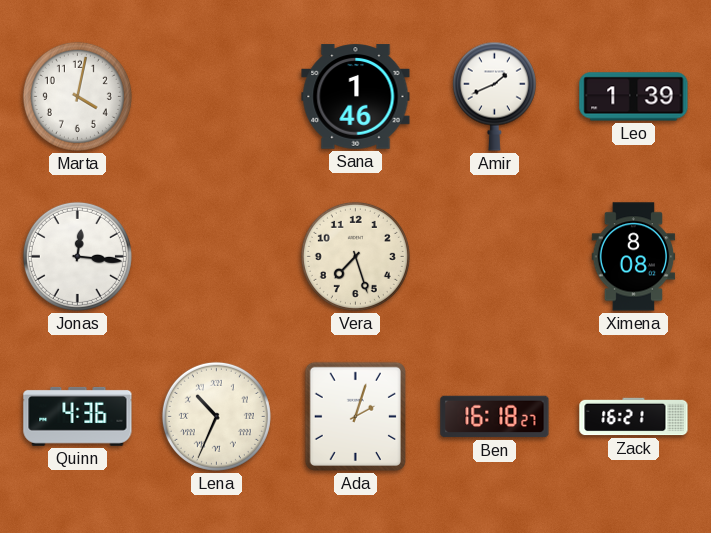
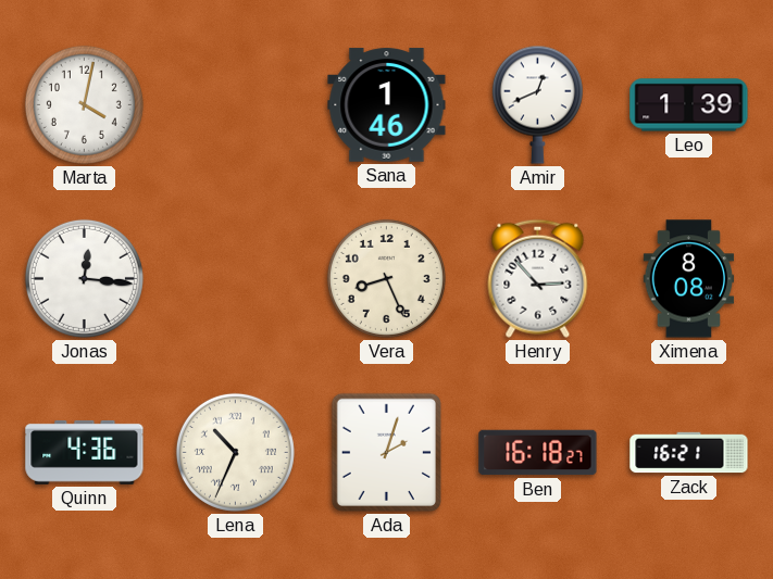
Amir: 1:41 -> 12:41 (537, 104)
Vera: 7:27 -> 8:26 (386, 278)
Henry: none -> 2:53 (538, 278)
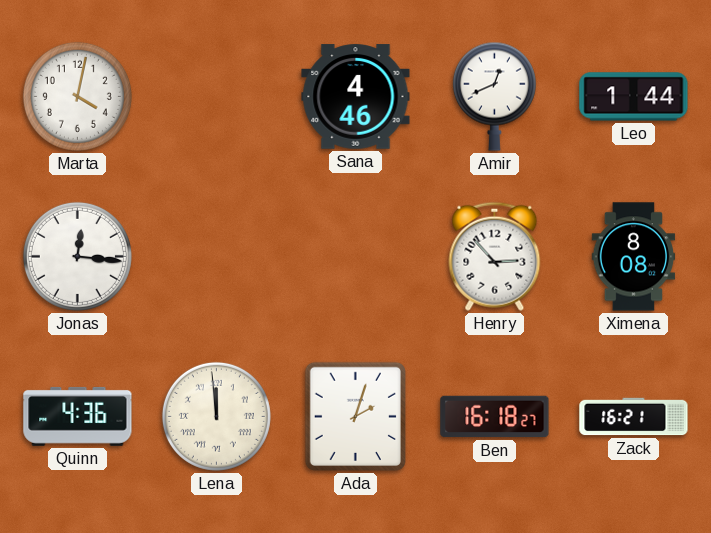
Sana: 1:46 -> 4:46 (356, 97)
Leo: 1:39 -> 1:44 (634, 97)
Vera: 8:26 -> none (386, 278)
Lena: 10:34 -> 11:59 (216, 416)
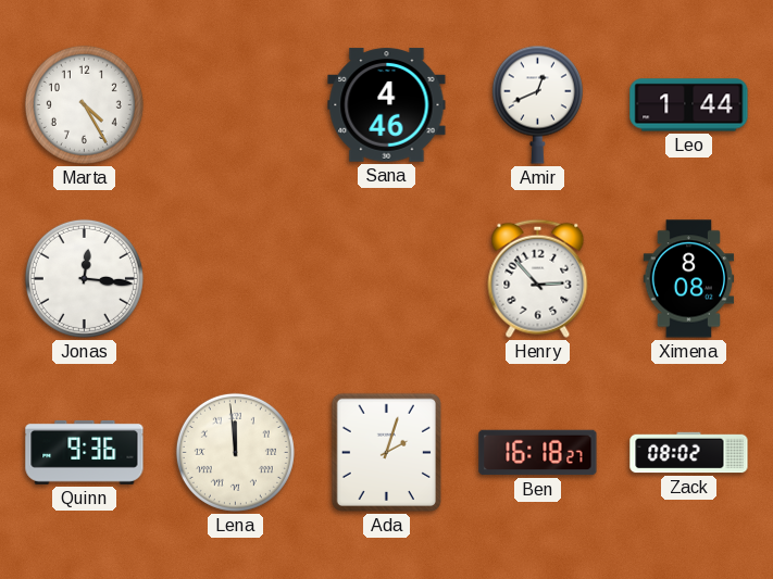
Marta: 4:02 -> 4:25 (84, 104)
Quinn: 4:36 -> 9:36 (85, 452)
Zack: 16:21 -> 08:02 (689, 453)
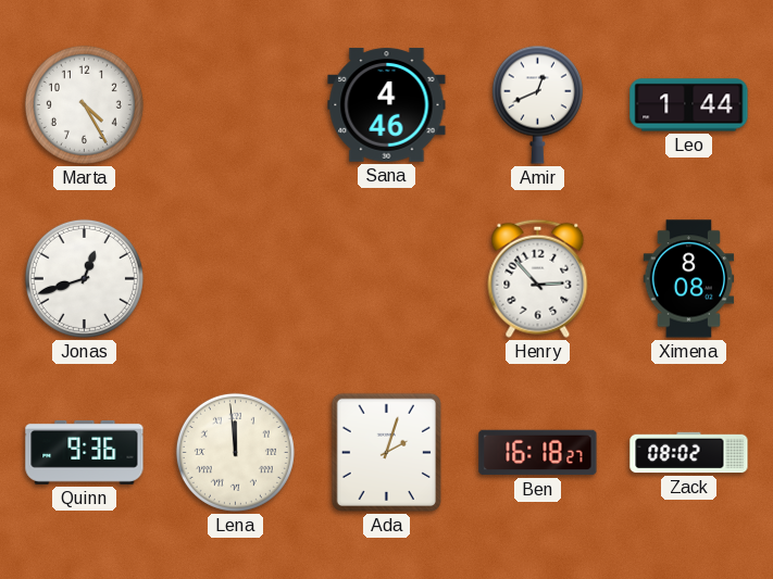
Jonas: 12:16 -> 12:42 (84, 278)
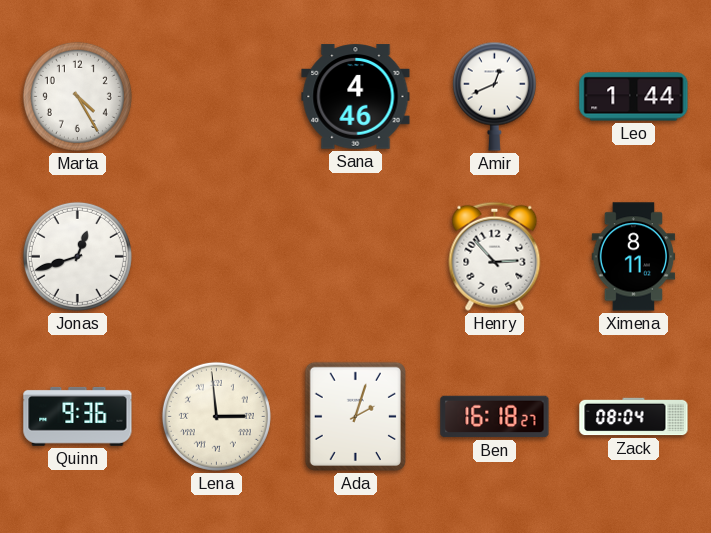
Ximena: 8:08 -> 8:11 (634, 257)
Lena: 11:59 -> 2:59 (216, 416)
Zack: 08:02 -> 08:04 (634, 417)
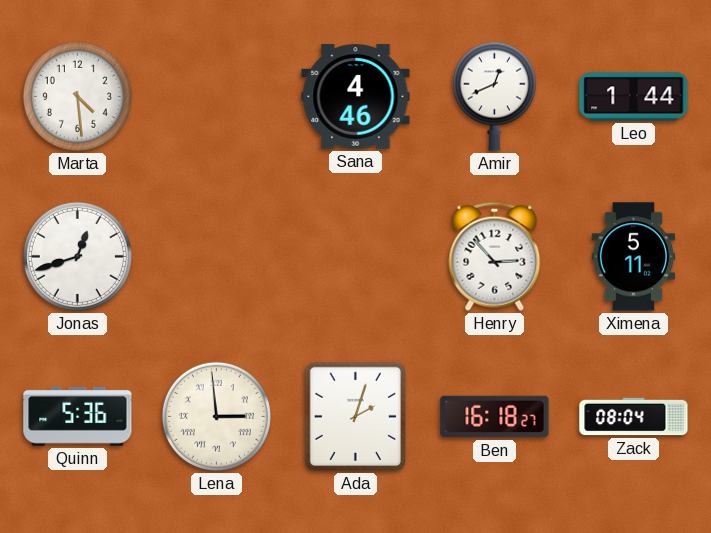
Marta: 4:25 -> 4:29 (77, 96)
Ximena: 8:11 -> 5:11 (634, 257)
Quinn: 9:36 -> 5:36 (78, 416)
